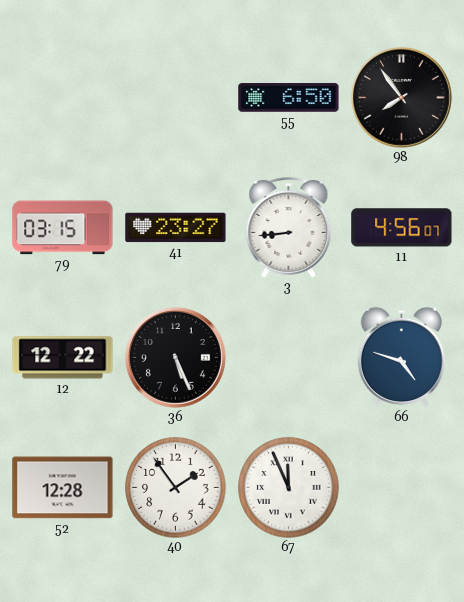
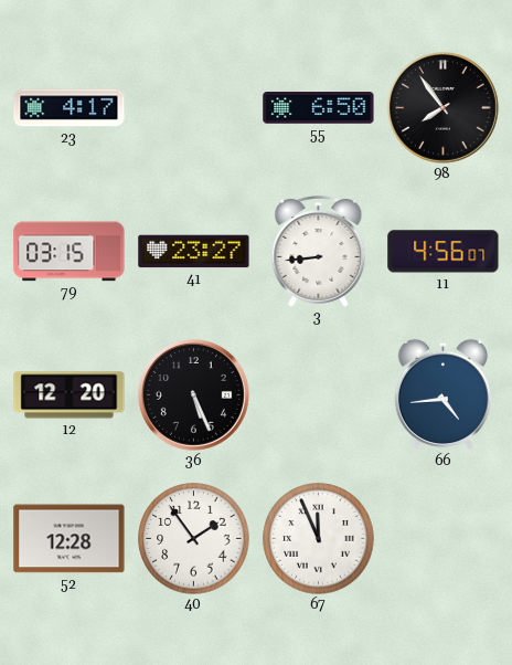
23: none -> 4:17 (70, 108)
12: 12:22 -> 12:20 (70, 395)
66: 4:48 -> 4:44 (442, 394)
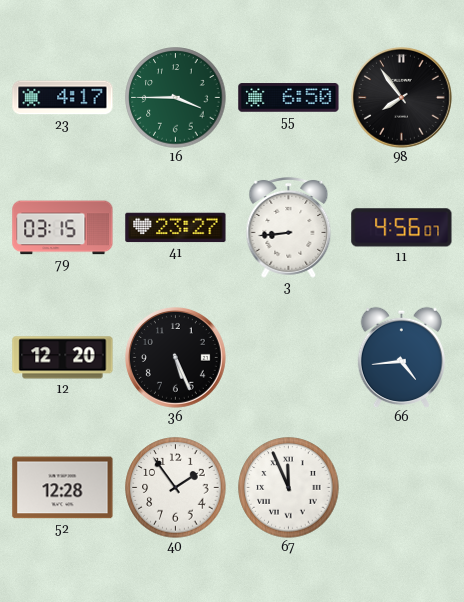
16: none -> 3:45 (176, 98)
